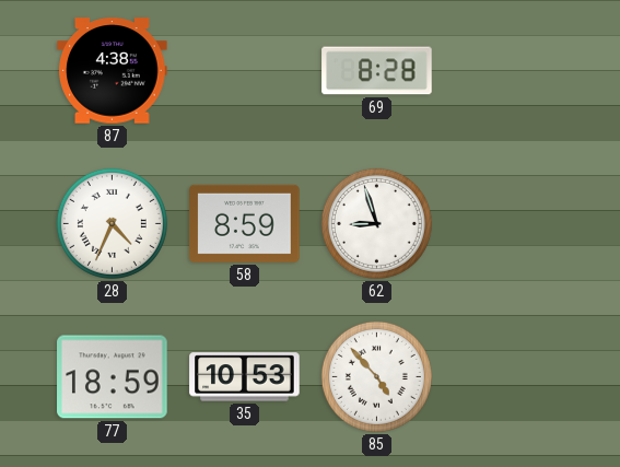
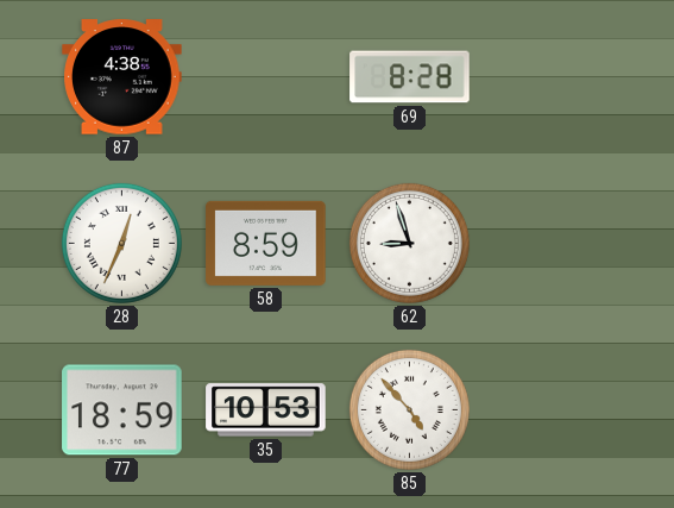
28: 4:34 -> 12:34 (121, 243)
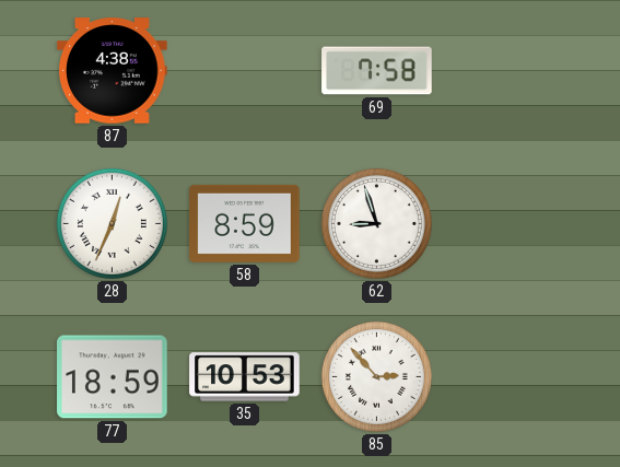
69: 8:28 -> 7:58 (377, 71)
85: 4:53 -> 2:53 (376, 376)
